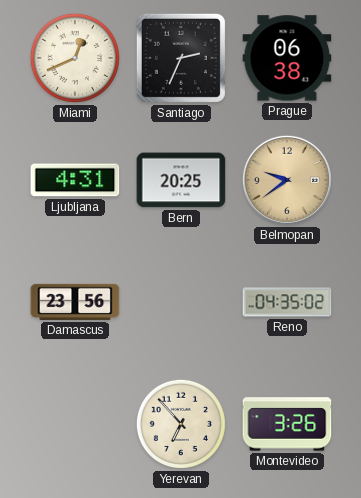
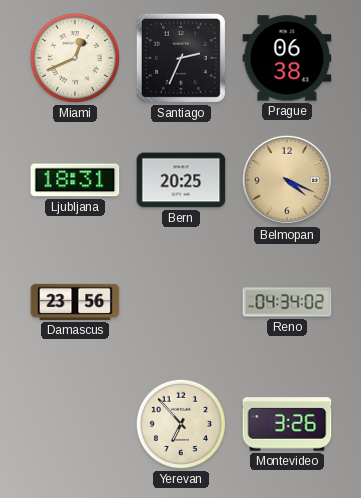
Ljubljana: 4:31 -> 18:31 (75, 180)
Belmopan: 9:39 -> 4:19 (287, 180)
Reno: 04:35 -> 04:34 (287, 302)
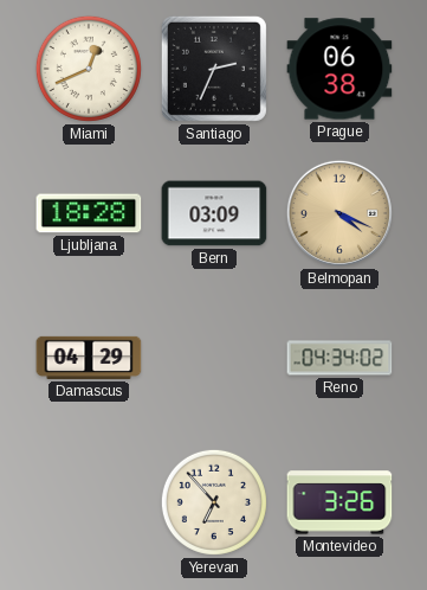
Ljubljana: 18:31 -> 18:28 (89, 213)
Bern: 20:25 -> 03:09 (214, 213)
Damascus: 23:56 -> 04:29 (89, 358)
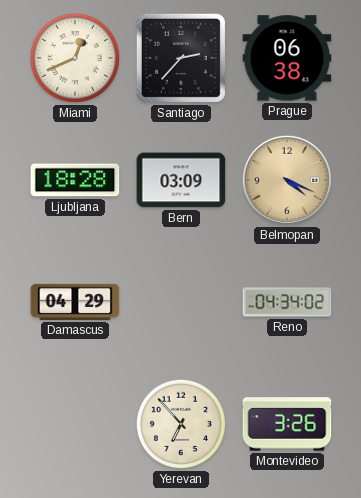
Santiago: 2:34 -> 2:37 (181, 58)
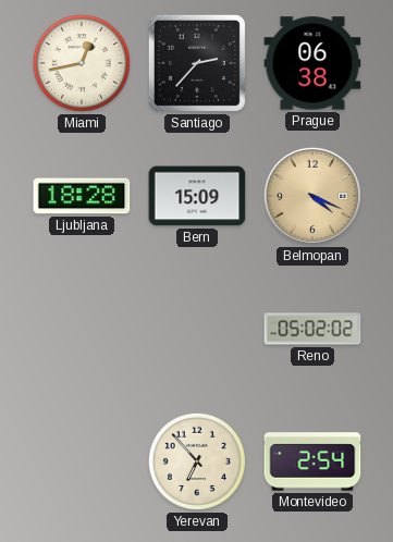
Miami: 12:41 -> 12:43 (82, 63)
Bern: 03:09 -> 15:09 (197, 196)
Damascus: 04:29 -> none (75, 302)
Reno: 04:34 -> 05:02 (312, 329)
Montevideo: 3:26 -> 2:54 (312, 461)
